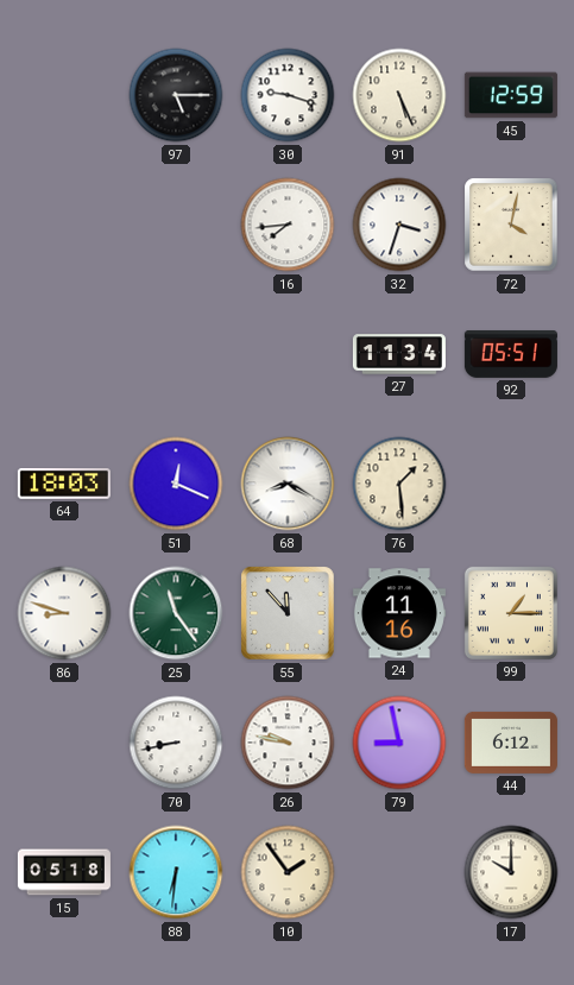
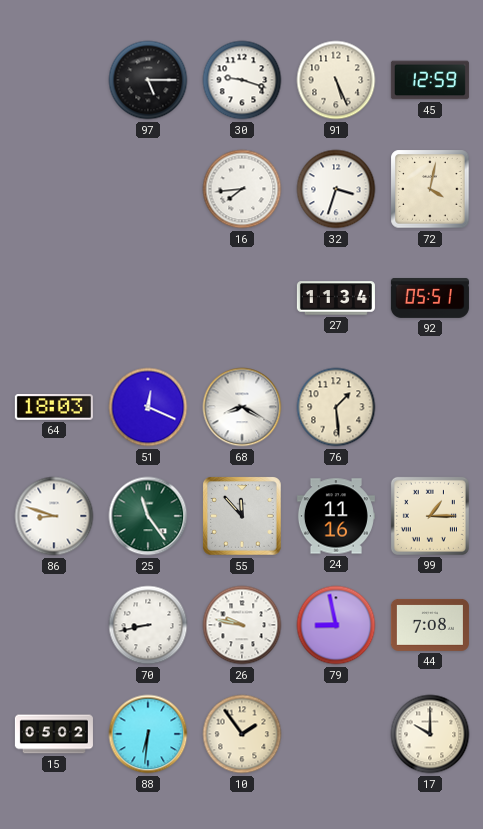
44: 6:12 -> 7:08 (430, 625)
15: 05:18 -> 05:02 (54, 734)
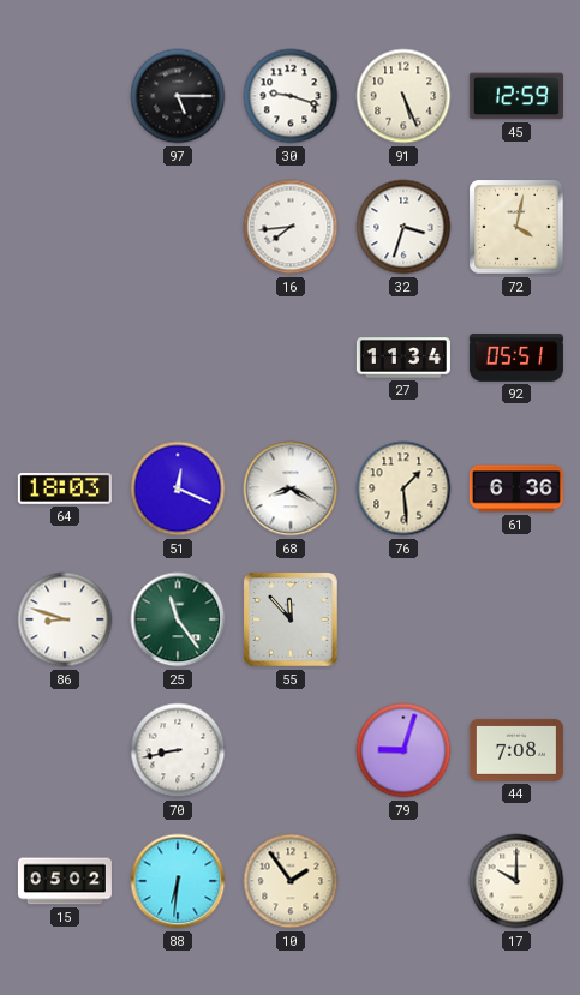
61: none -> 6:36 (516, 488)
24: 11:16 -> none (336, 516)
99: 1:15 -> none (430, 516)
26: 9:47 -> none (242, 625)
79: 8:58 -> 9:03 (403, 750)
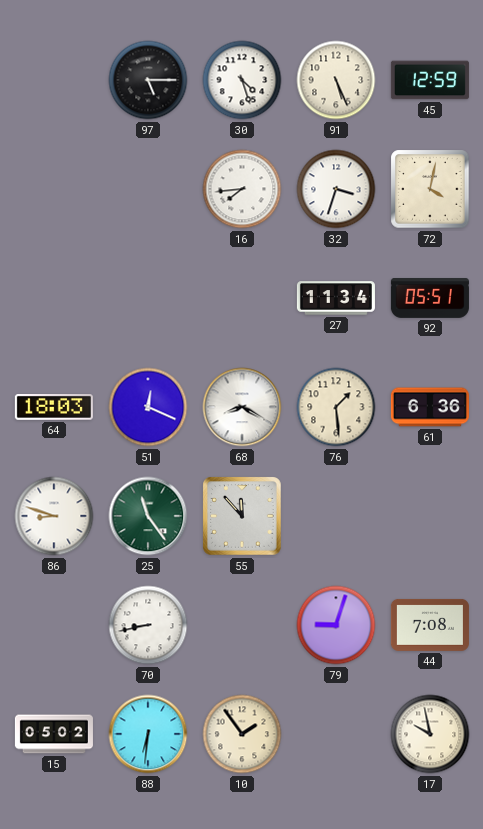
30: 9:18 -> 4:27 (242, 80)
17: 10:00 -> 9:58 (430, 734)
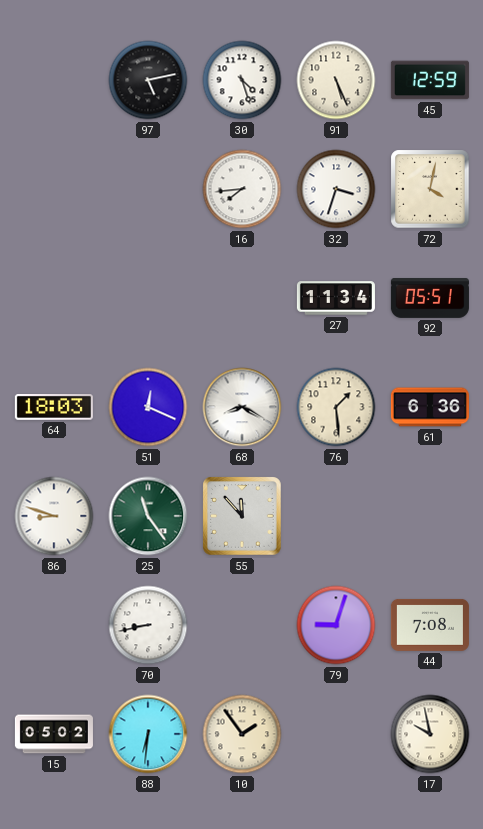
97: 5:15 -> 5:13 (148, 80)
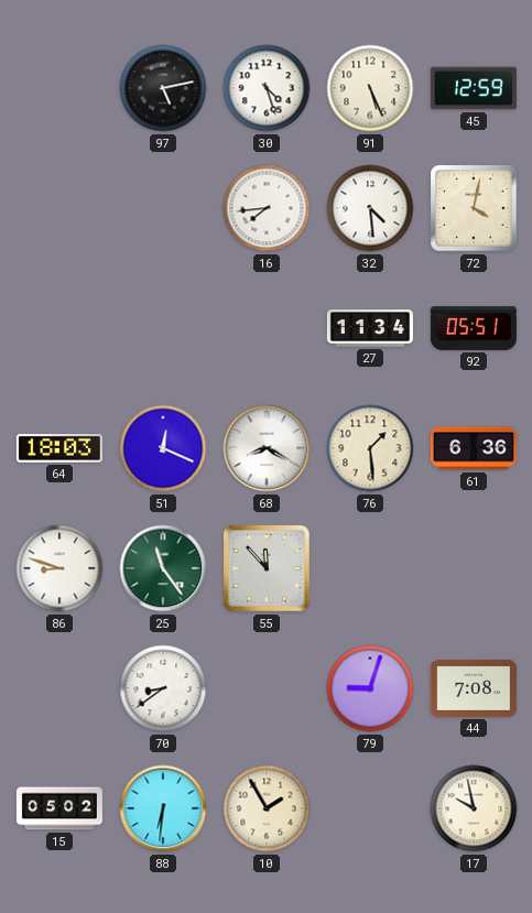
32: 3:33 -> 4:29 (370, 208)
70: 8:43 -> 8:39 (163, 688)
10: 1:54 -> 1:55 (267, 808)
